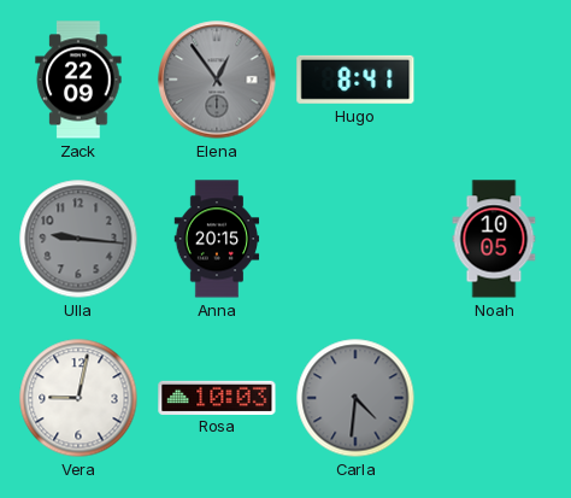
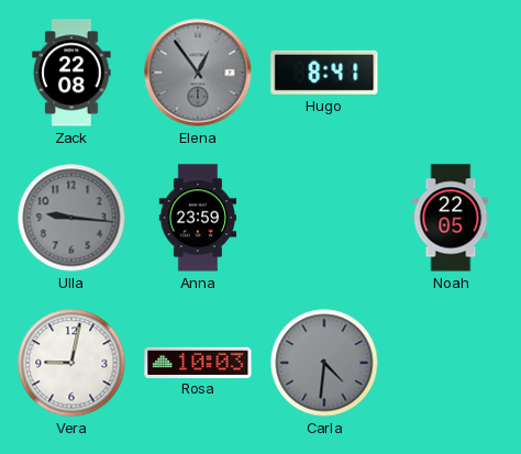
Zack: 22:09 -> 22:08 (71, 73)
Anna: 20:15 -> 23:59 (198, 218)
Noah: 10:05 -> 22:05 (451, 218)
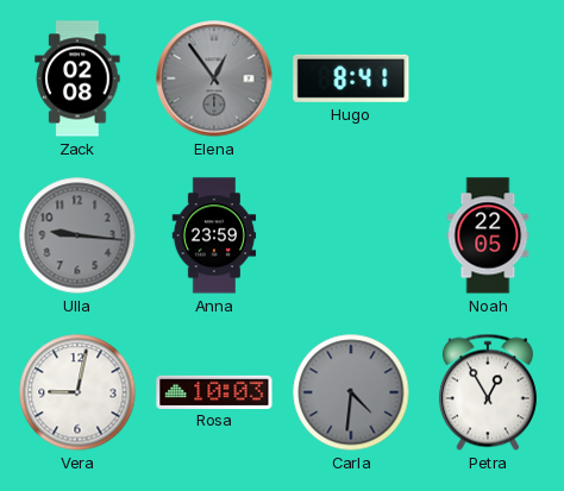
Zack: 22:08 -> 02:08 (77, 78)
Petra: none -> 12:55 (488, 392)
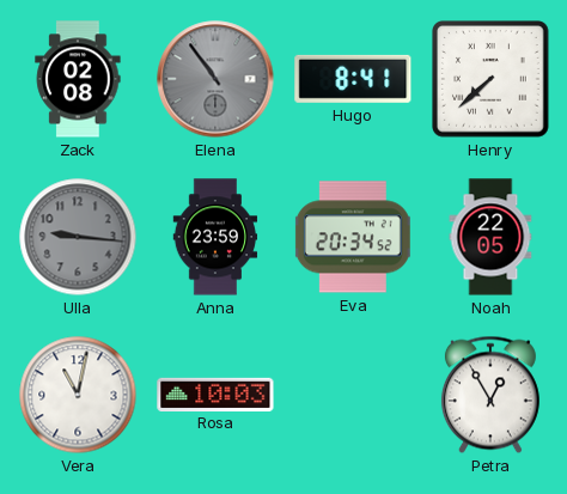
Elena: 12:54 -> 10:54 (215, 79)
Henry: none -> 7:38 (492, 80)
Eva: none -> 20:34 (353, 237)
Vera: 9:02 -> 11:02 (78, 395)
Carla: 4:31 -> none (351, 392)
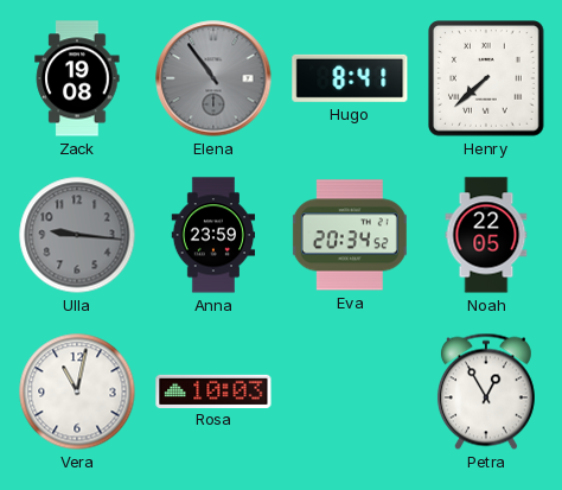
Zack: 02:08 -> 19:08 (77, 78)
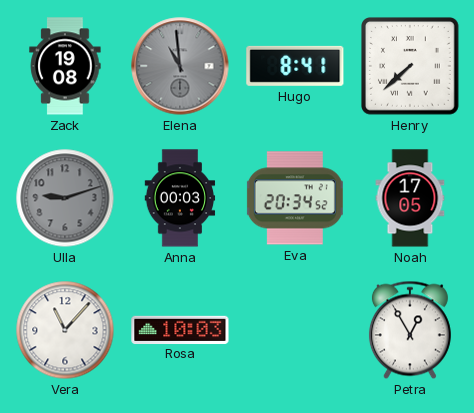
Elena: 10:54 -> 10:59 (180, 66)
Ulla: 9:16 -> 9:12 (65, 198)
Anna: 23:59 -> 00:03 (180, 198)
Noah: 22:05 -> 17:05 (410, 198)
Vera: 11:02 -> 11:07 (65, 330)
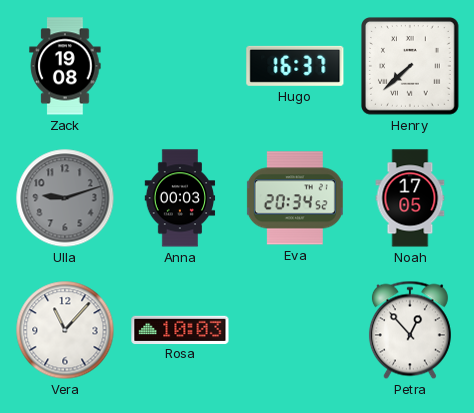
Elena: 10:59 -> none (180, 66)
Hugo: 8:41 -> 16:37 (295, 66)
Petra: 12:55 -> 12:53 (410, 330)
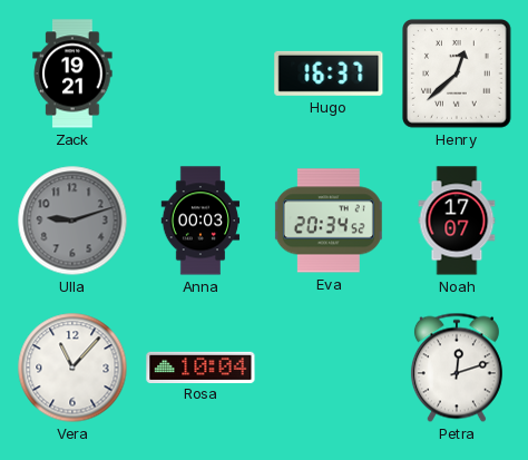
Zack: 19:08 -> 19:21 (72, 74)
Henry: 7:38 -> 12:38 (458, 75)
Noah: 17:05 -> 17:07 (457, 221)
Rosa: 10:03 -> 10:04 (201, 366)
Petra: 12:53 -> 12:12 (457, 368)
